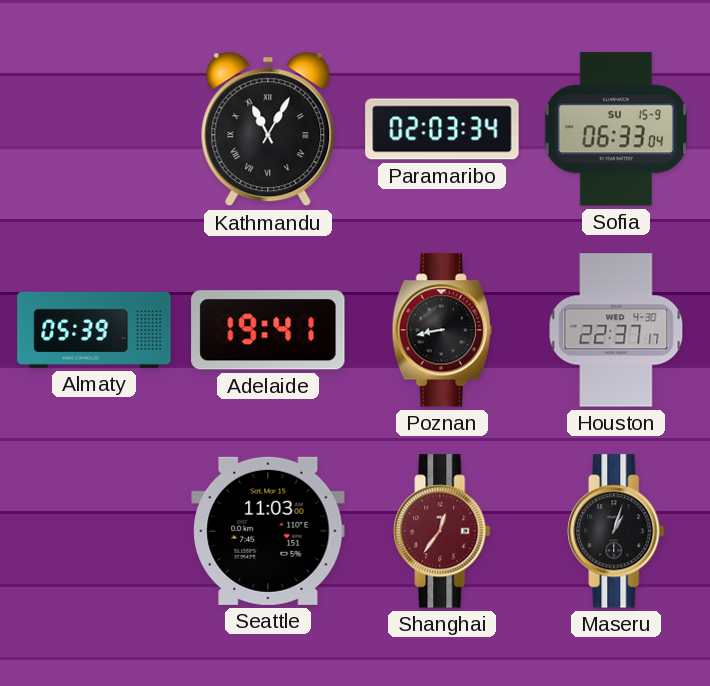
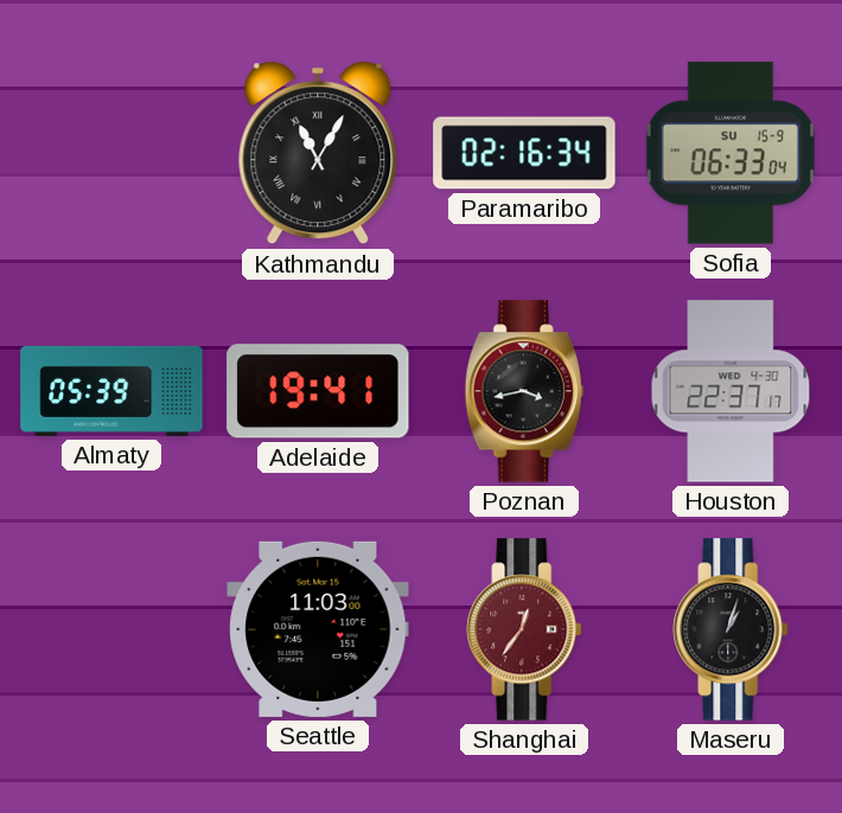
Paramaribo: 02:03 -> 02:16 (524, 153)
Poznan: 8:43 -> 3:43 (524, 391)
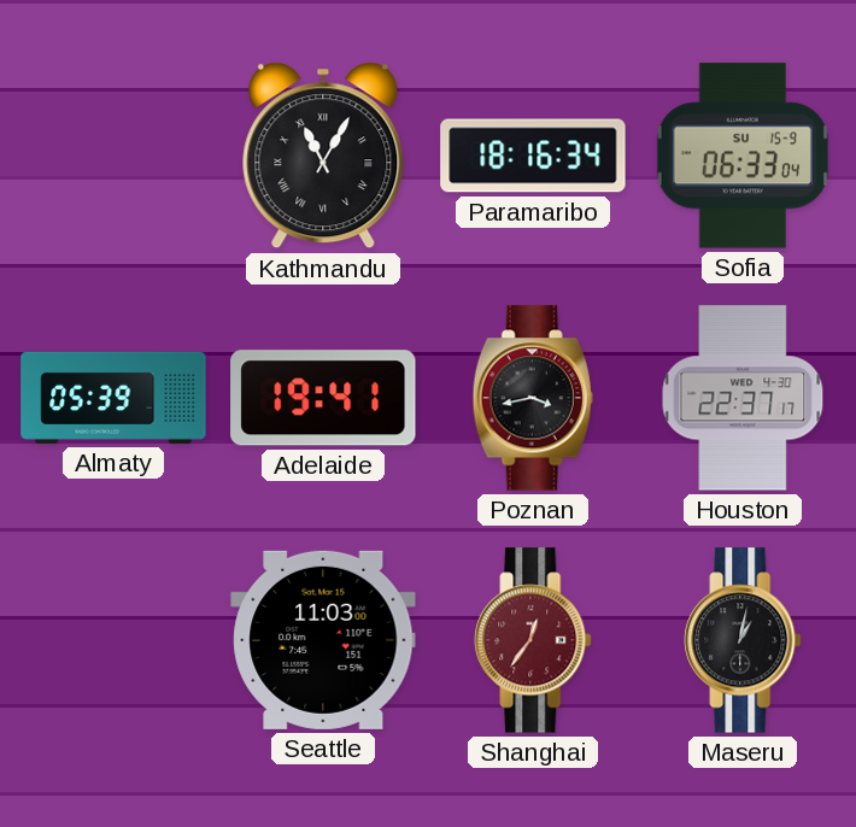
Paramaribo: 02:16 -> 18:16 (533, 156)
Maseru: 1:03 -> 1:02 (743, 640)
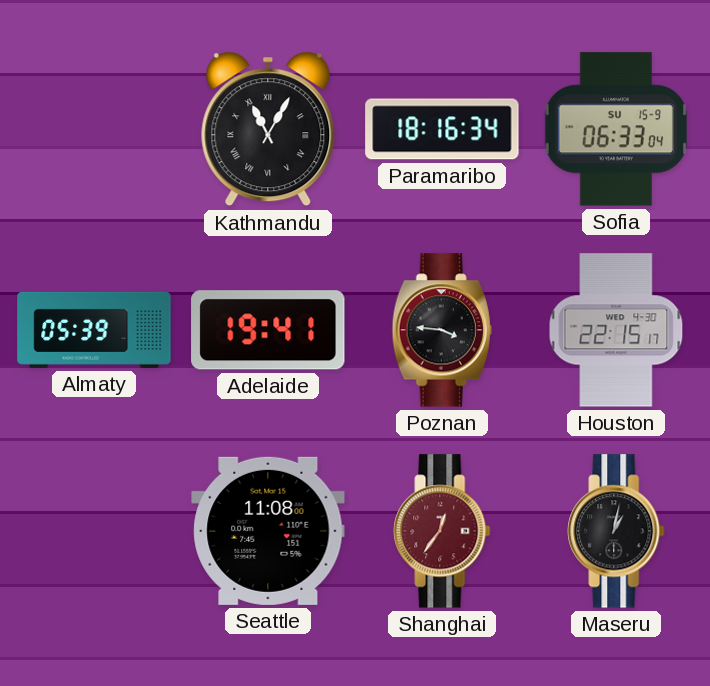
Poznan: 3:43 -> 3:46 (442, 330)
Houston: 22:37 -> 22:15 (616, 330)
Seattle: 11:03 -> 11:08 (268, 531)
